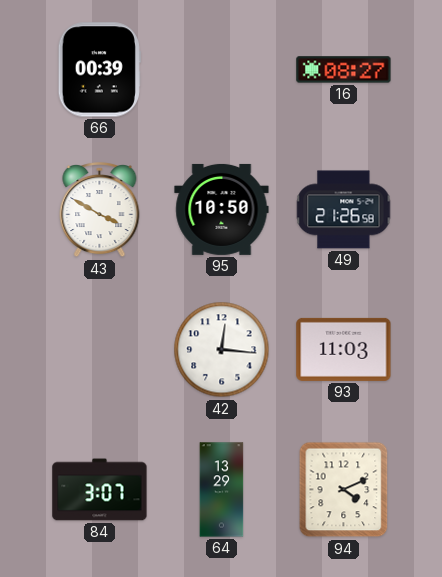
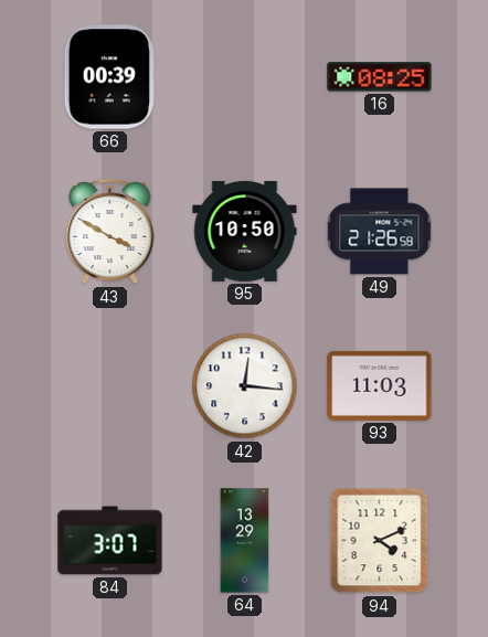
16: 08:27 -> 08:25 (380, 77)
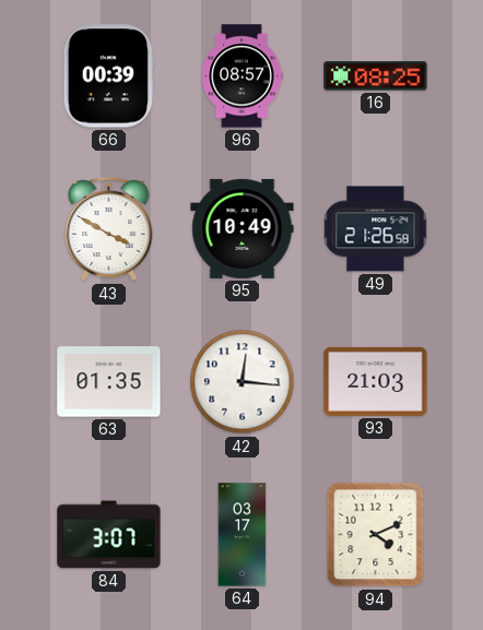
96: none -> 08:57 (241, 76)
95: 10:50 -> 10:49 (243, 228)
63: none -> 01:35 (109, 382)
93: 11:03 -> 21:03 (376, 381)
64: 13:29 -> 03:17 (243, 535)
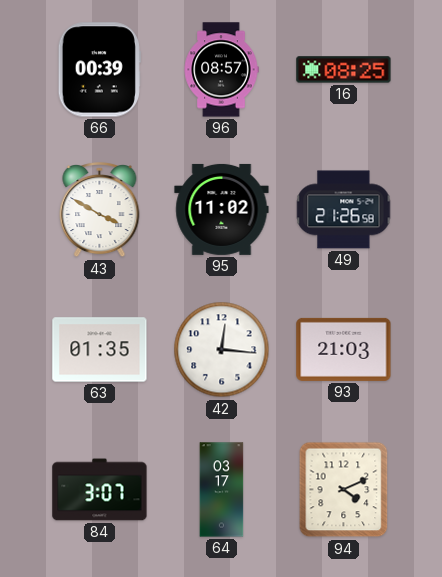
95: 10:49 -> 11:02 (222, 209)
